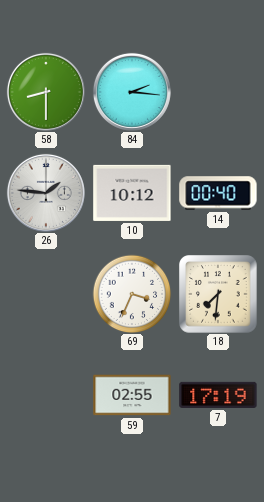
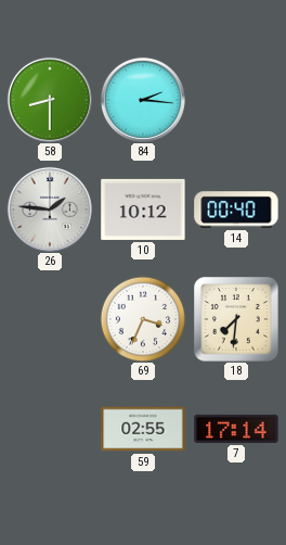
7: 17:19 -> 17:14 (236, 429)
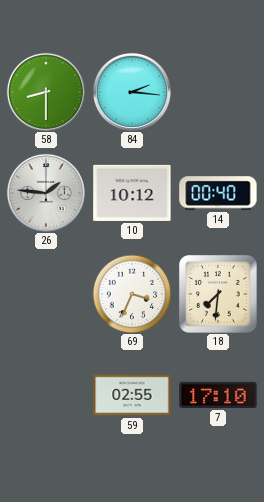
7: 17:14 -> 17:10 (218, 395)
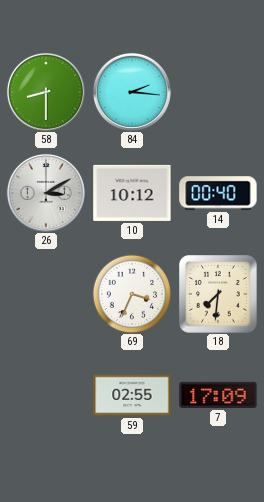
26: 1:46 -> 3:10 (46, 193)
7: 17:10 -> 17:09 (218, 395)
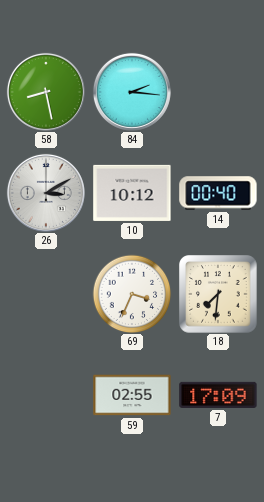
58: 8:30 -> 8:28 (46, 92)
